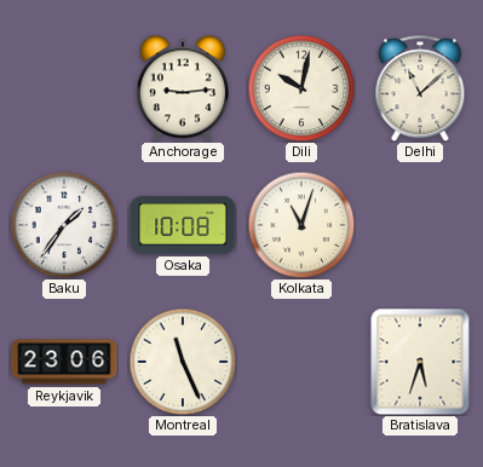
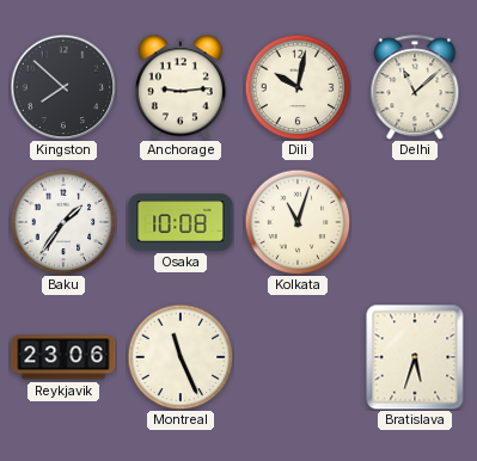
Kingston: none -> 7:52 (63, 87)
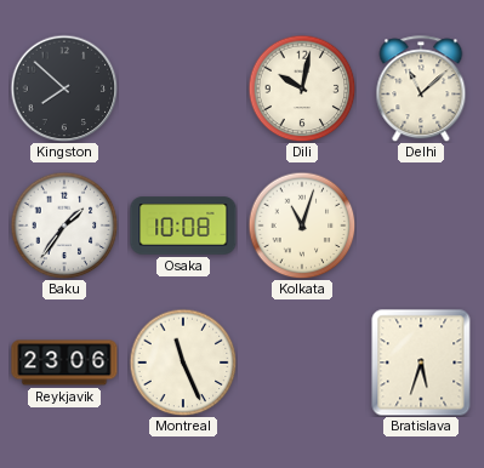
Anchorage: 9:14 -> none (181, 87)
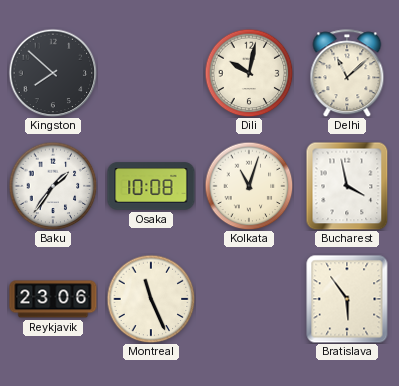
Bucharest: none -> 3:58 (347, 186)
Bratislava: 5:33 -> 5:54 (347, 299)
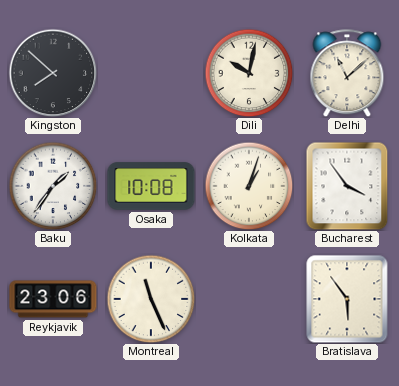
Kolkata: 11:03 -> 1:03 (249, 186)
Bucharest: 3:58 -> 3:54 (347, 186)
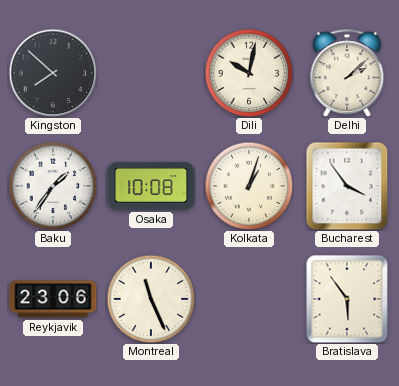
Delhi: 11:08 -> 2:08 (347, 73)
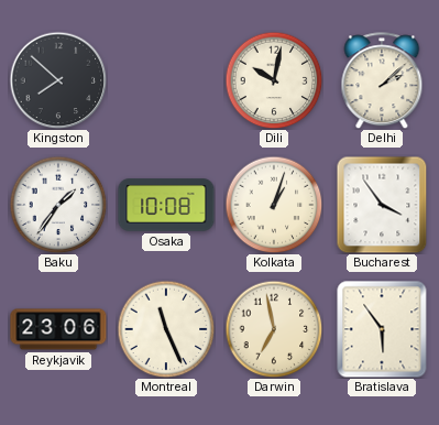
Darwin: none -> 6:58 (274, 329)
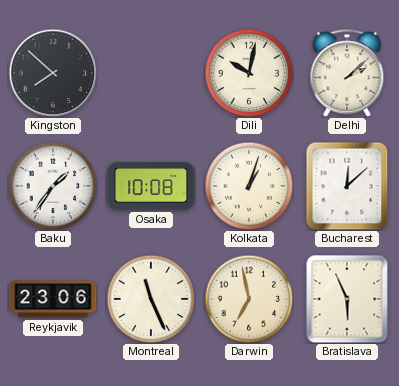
Bucharest: 3:54 -> 12:08 (347, 186)
Bratislava: 5:54 -> 5:56 (347, 299)
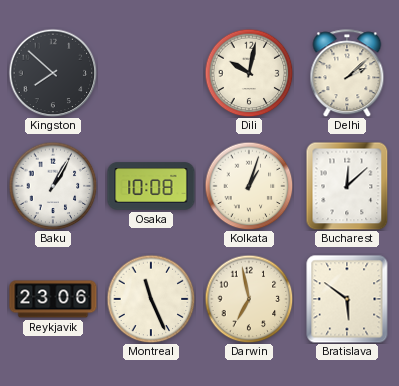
Baku: 1:36 -> 1:05 (53, 186)
Bratislava: 5:56 -> 5:51 (347, 299)
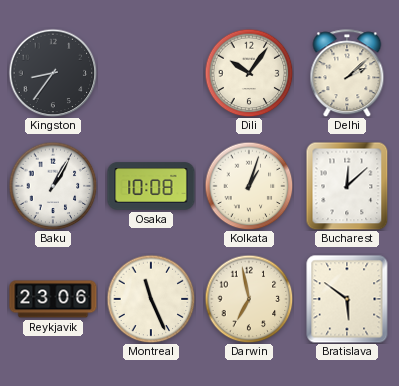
Kingston: 7:52 -> 8:36 (53, 73)
Dili: 10:02 -> 10:06 (249, 73)
